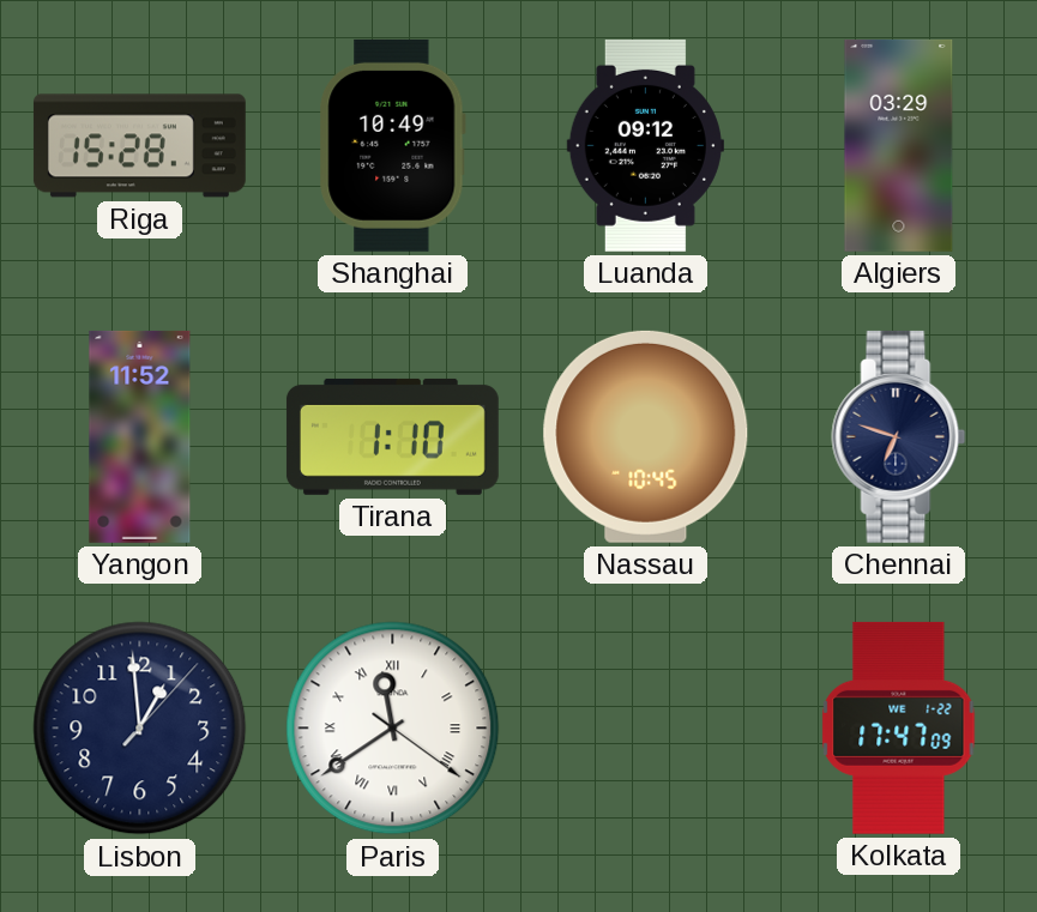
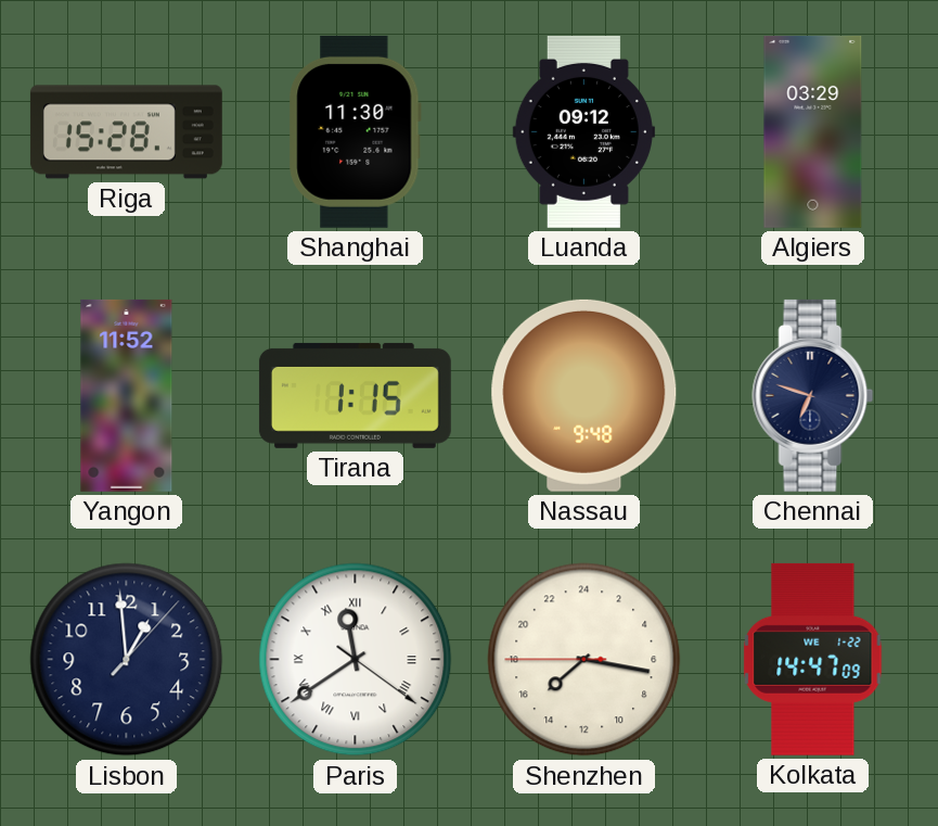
Shanghai: 10:49 -> 11:30 (355, 131)
Tirana: 1:10 -> 1:15 (355, 395)
Nassau: 10:45 -> 9:48 (584, 395)
Shenzhen: none -> 15:16 (584, 660)
Kolkata: 17:47 -> 14:47 (813, 659)
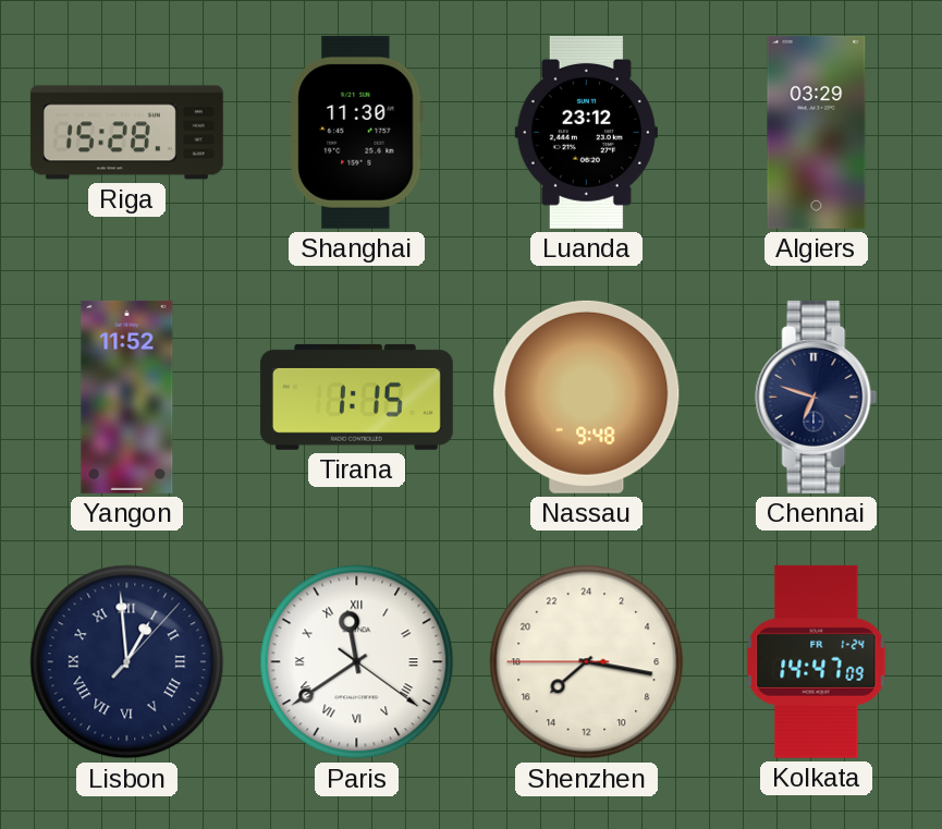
Luanda: 09:12 -> 23:12 (586, 132)
Lisbon numerals: Arabic -> Roman (127, 662)
Kolkata date: WE 1-22 -> FR 1-24 (817, 661)
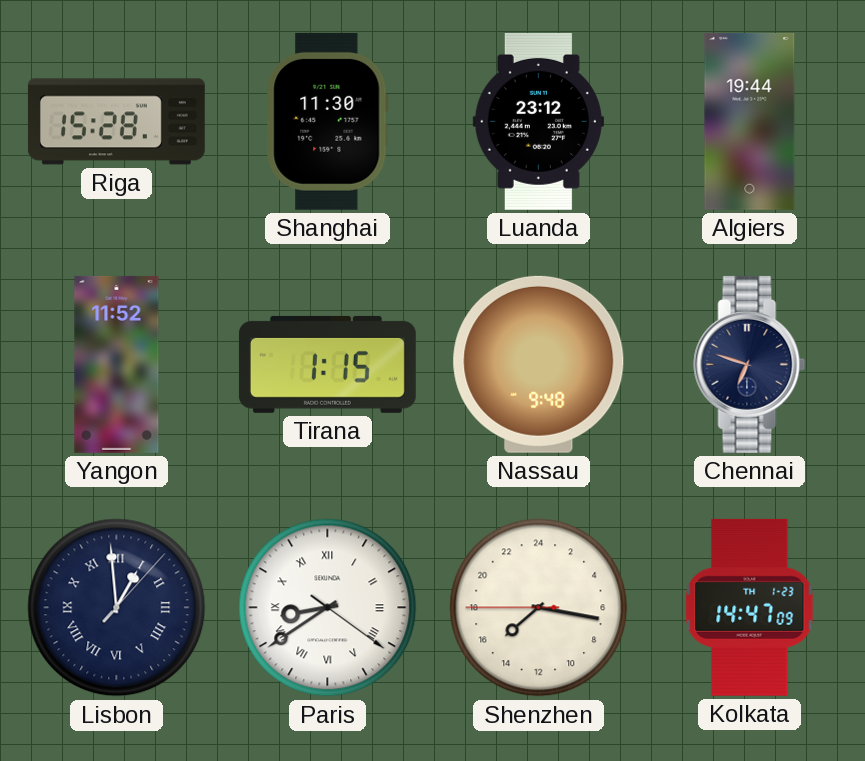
Algiers: 03:29 -> 19:44 (750, 121)
Paris: 11:39 -> 8:39 (328, 608)
Kolkata date: FR 1-24 -> TH 1-23 (750, 607)
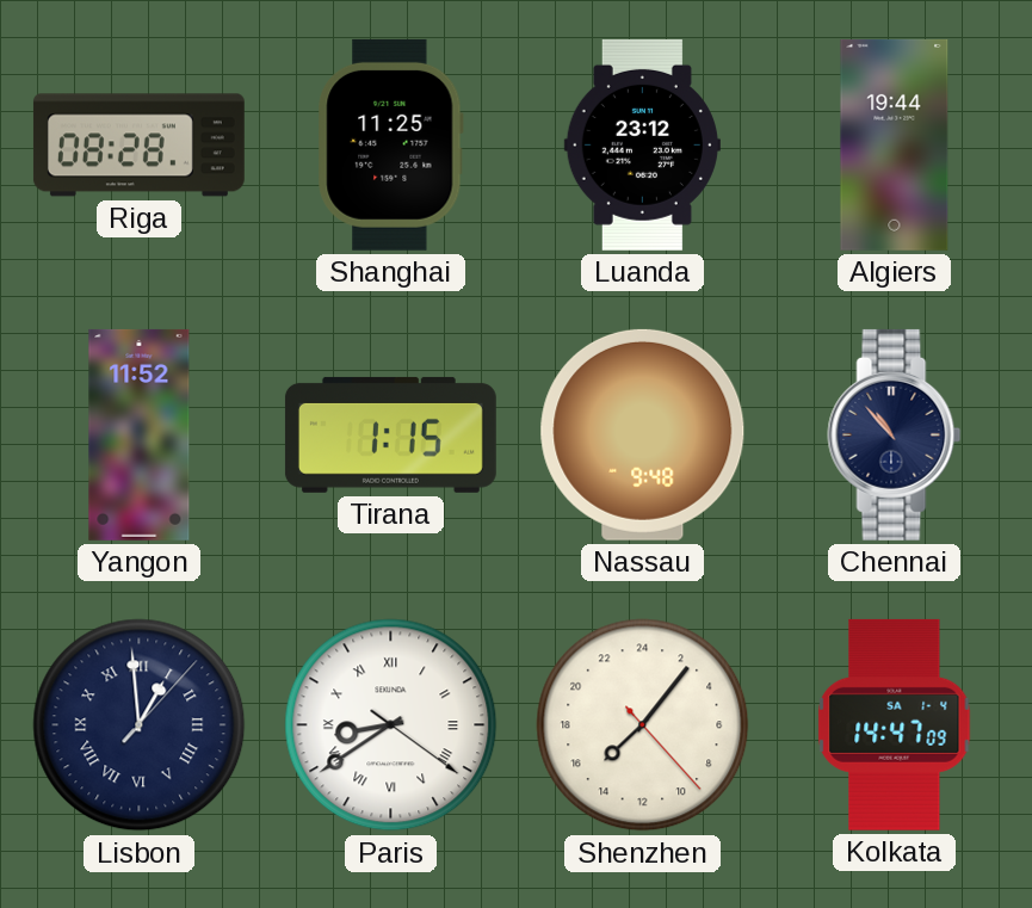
Riga: 15:28 -> 08:28 (138, 146)
Shanghai: 11:30 -> 11:25 (390, 144)
Chennai: 6:48 -> 10:53 (895, 434)
Shenzhen: 15:16 -> 15:06 (643, 725)
Kolkata date: TH 1-23 -> SA 1-4 (895, 724)
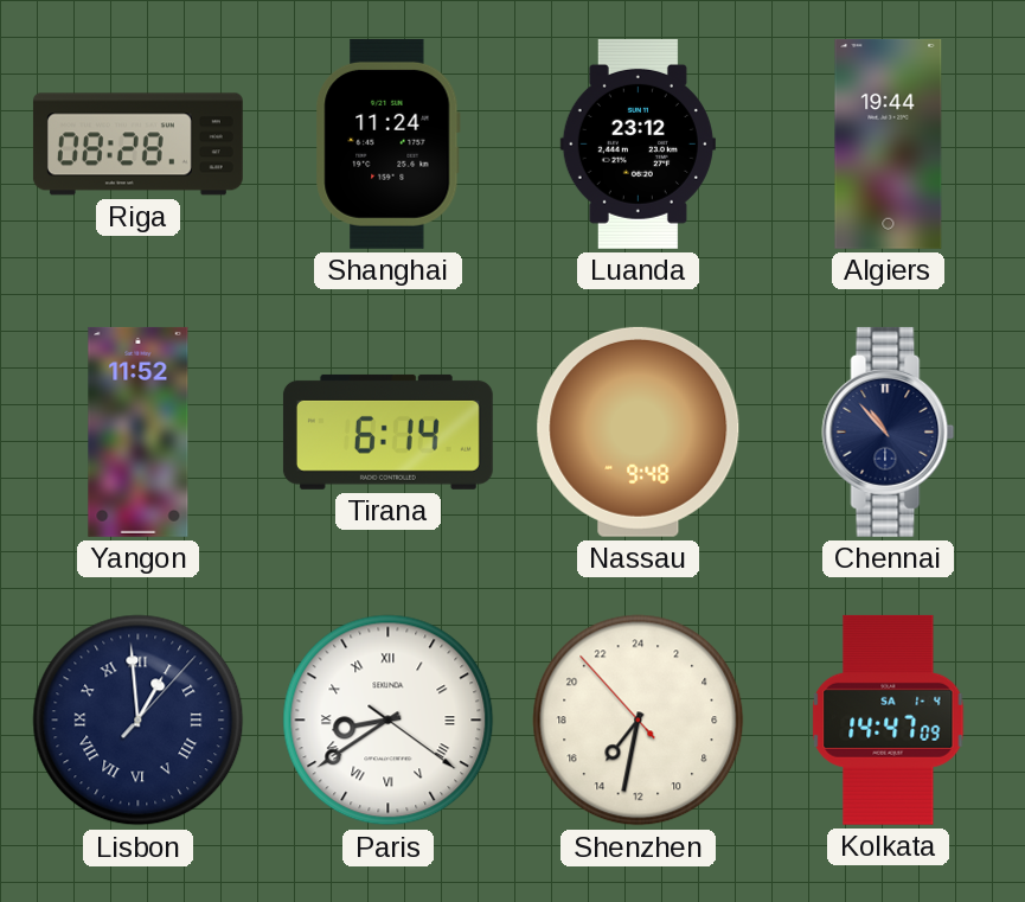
Shanghai: 11:25 -> 11:24 (387, 143)
Tirana: 1:15 -> 6:14 (387, 431)
Shenzhen: 15:06 -> 14:31 (639, 721)
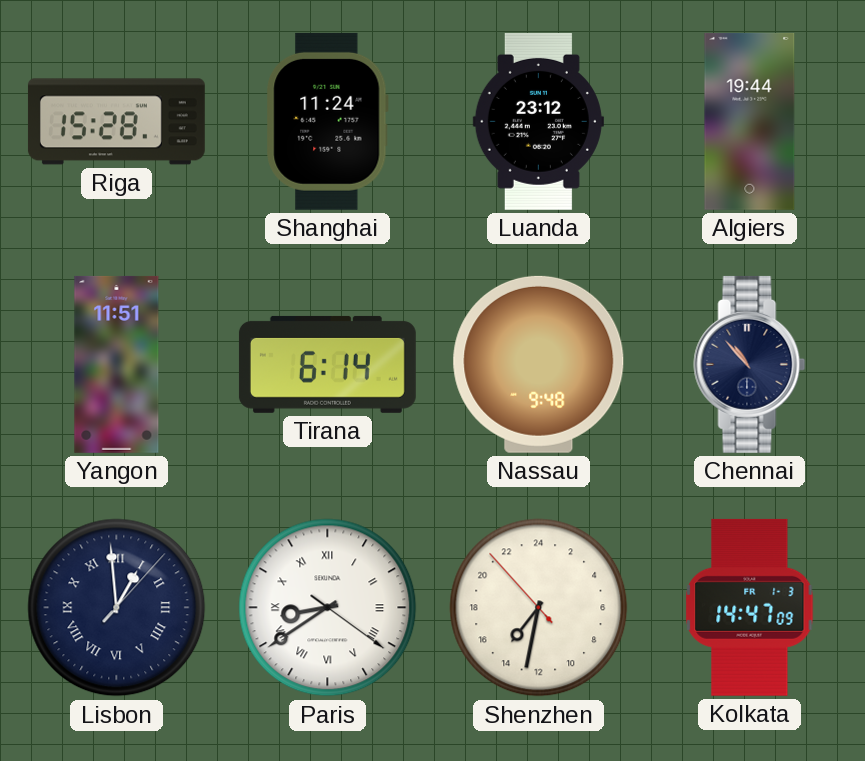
Riga: 08:28 -> 15:28 (116, 122)
Yangon: 11:52 -> 11:51 (117, 364)
Kolkata date: SA 1-4 -> FR 1-3 (750, 607)
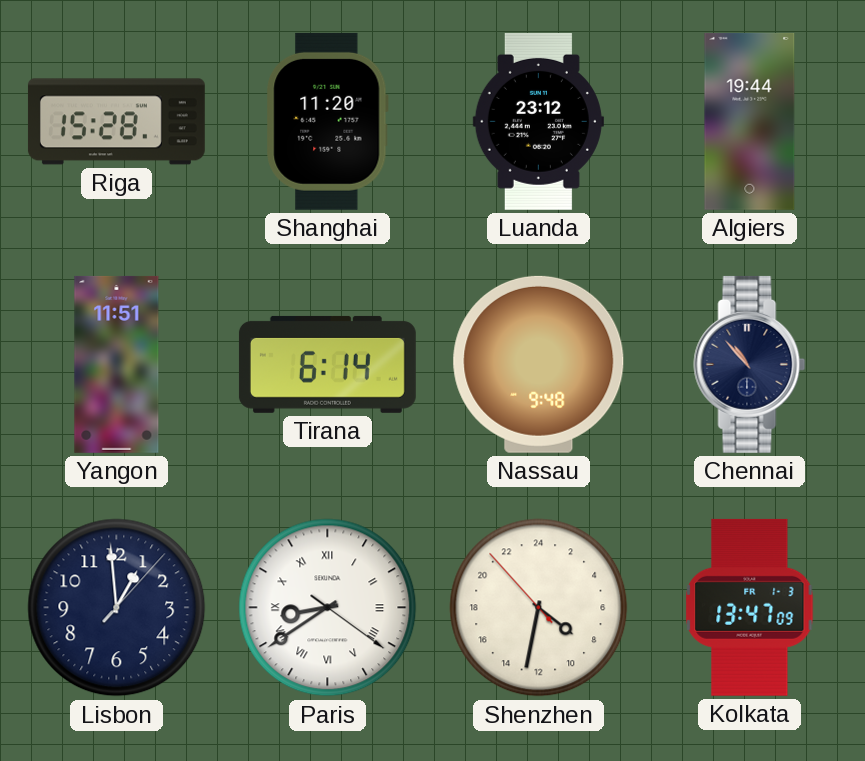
Shanghai: 11:24 -> 11:20 (327, 121)
Lisbon numerals: Roman -> Arabic (117, 608)
Shenzhen: 14:31 -> 8:31 (539, 608)
Kolkata: 14:47 -> 13:47 (750, 607)
